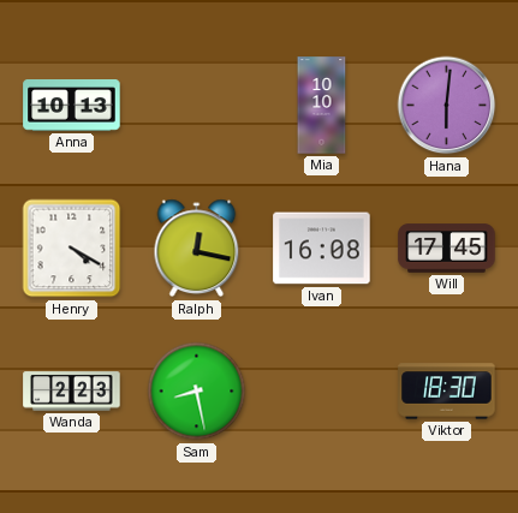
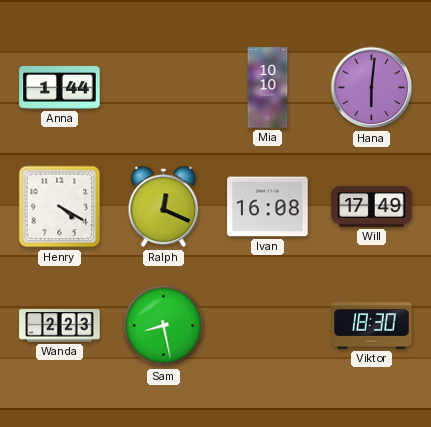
Anna: 10:13 -> 1:44 (60, 88)
Ralph: 12:17 -> 12:19 (164, 207)
Will: 17:45 -> 17:49 (372, 207)
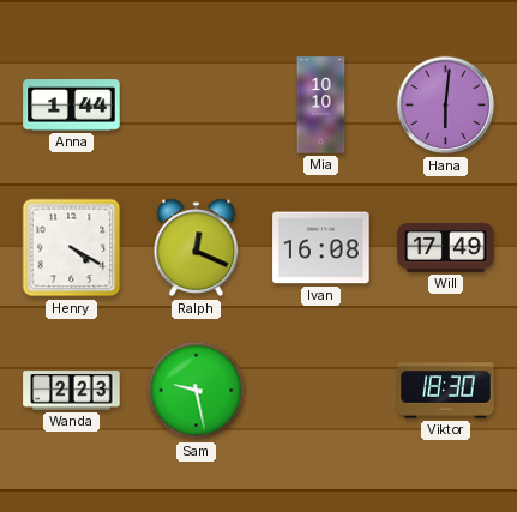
Sam: 8:28 -> 9:28 (197, 391)
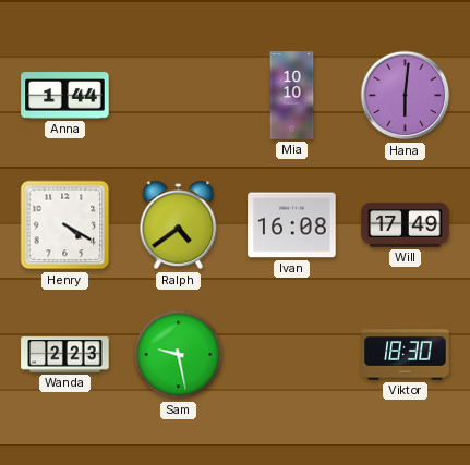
Ralph: 12:19 -> 4:39 (179, 225)
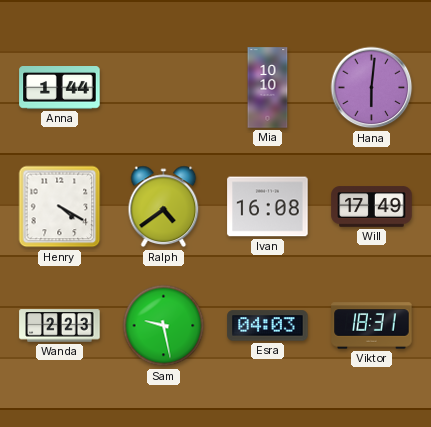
Esra: none -> 04:03 (268, 326)
Viktor: 18:30 -> 18:31 (372, 326)
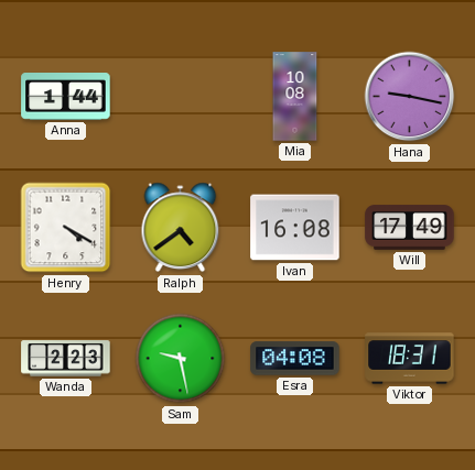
Mia: 10:10 -> 10:08 (295, 97)
Hana: 6:01 -> 9:17 (410, 97)
Esra: 04:03 -> 04:08 (295, 359)
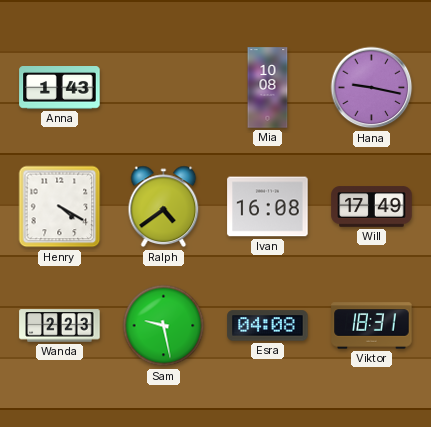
Anna: 1:44 -> 1:43 (60, 88)
